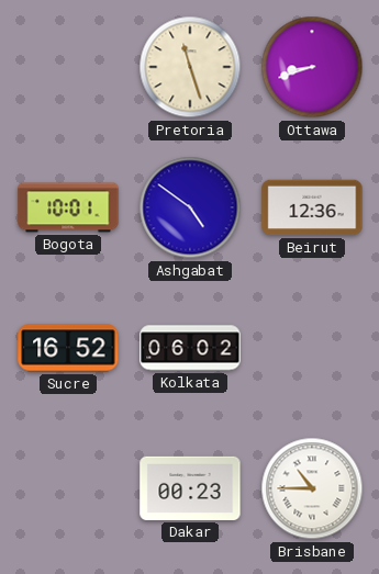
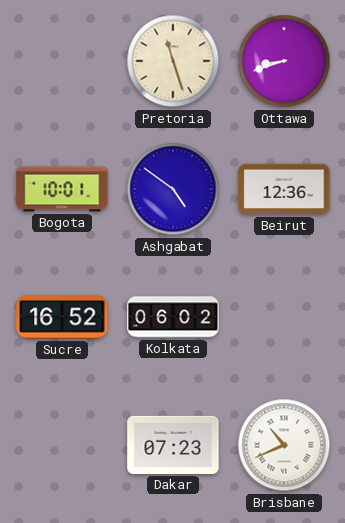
Dakar: 00:23 -> 07:23 (173, 445)
Brisbane: 10:45 -> 10:41 (284, 445)
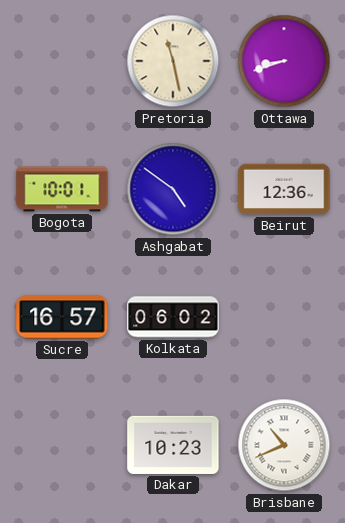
Pretoria: 11:27 -> 11:28 (173, 61)
Sucre: 16:52 -> 16:57 (62, 317)
Dakar: 07:23 -> 10:23 (173, 445)
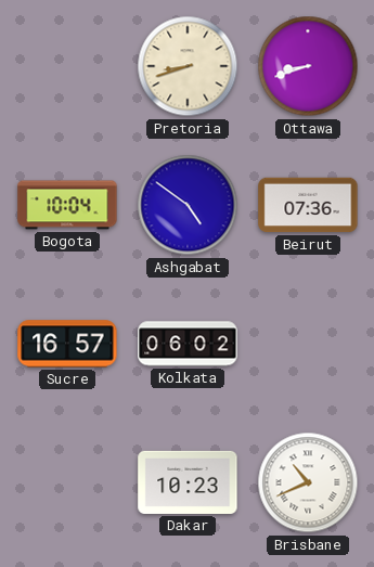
Pretoria: 11:28 -> 8:42 (188, 66)
Bogota: 10:01 -> 10:04 (67, 205)
Beirut: 12:36 -> 07:36 (308, 205)
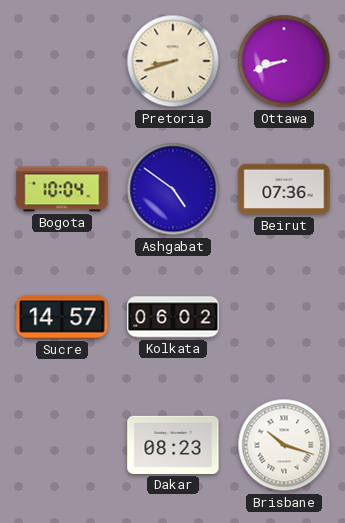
Sucre: 16:57 -> 14:57 (62, 317)
Dakar: 10:23 -> 08:23 (173, 445)
Brisbane: 10:41 -> 10:18 (284, 445)
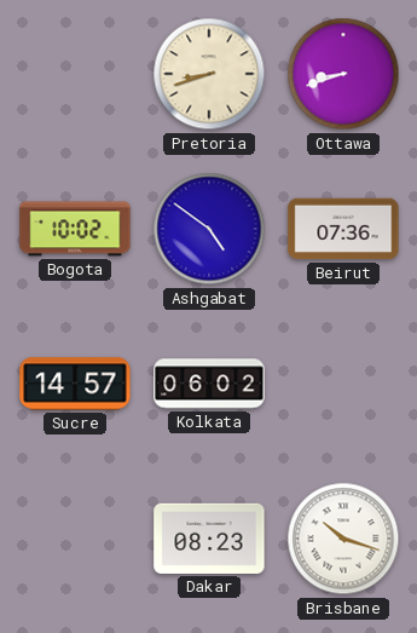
Bogota: 10:04 -> 10:02 (75, 229)
